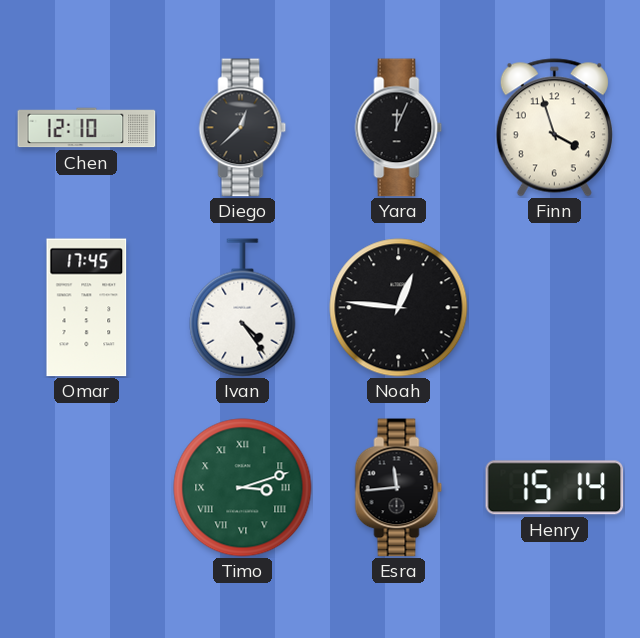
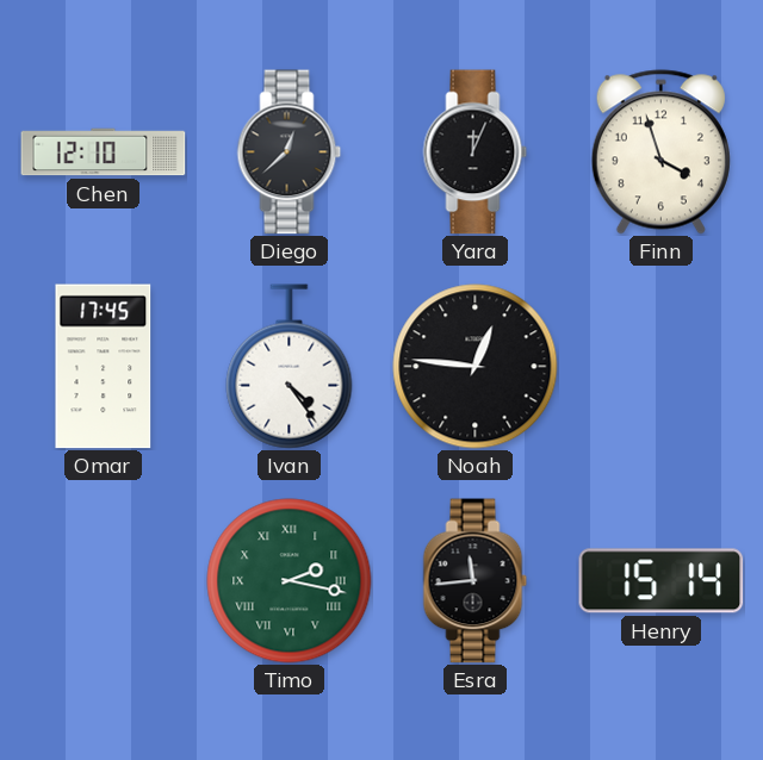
Timo: 3:12 -> 2:17 (290, 581)
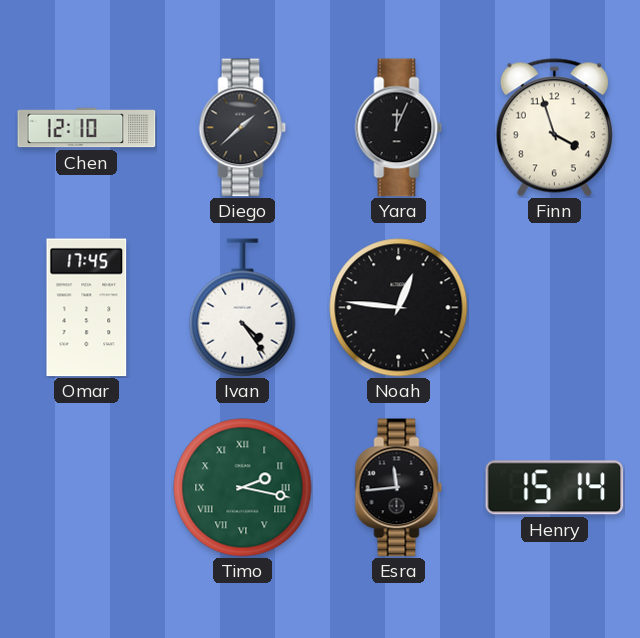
Diego: 12:38 -> 1:38 (243, 128)
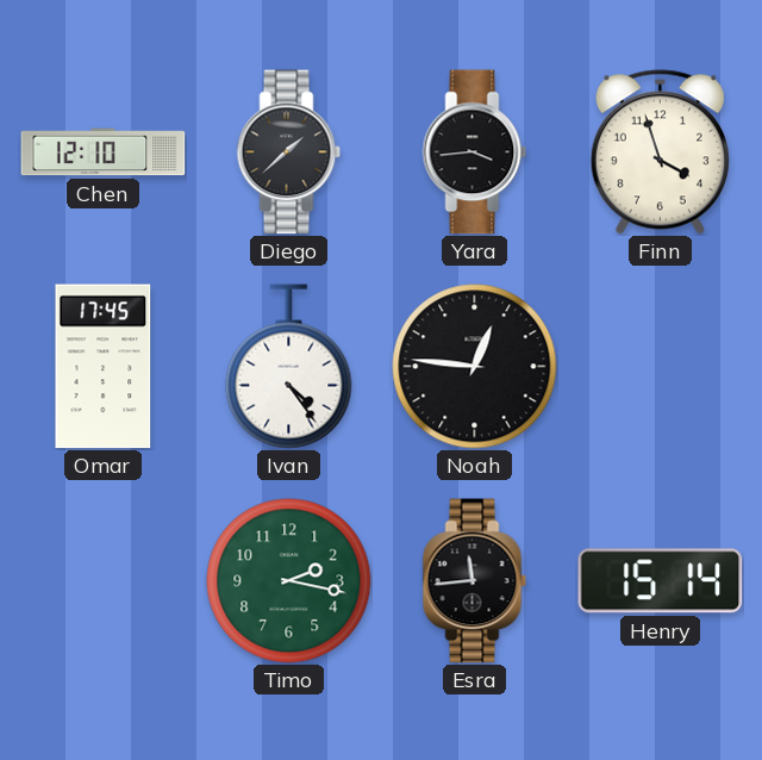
Yara: 12:04 -> 3:44 (475, 152)
Timo numerals: Roman -> Arabic (289, 581)
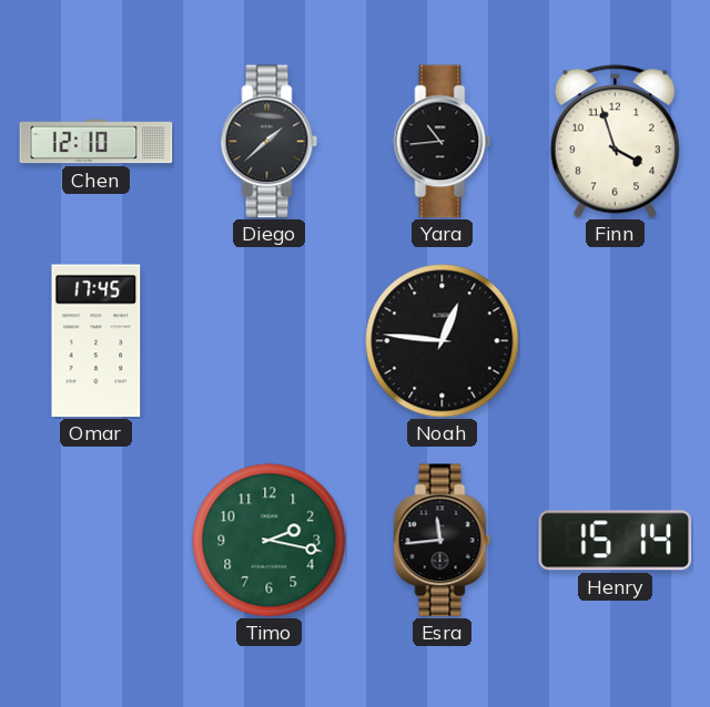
Yara: 3:44 -> 10:44 (443, 142)
Ivan: 4:24 -> none (289, 367)
